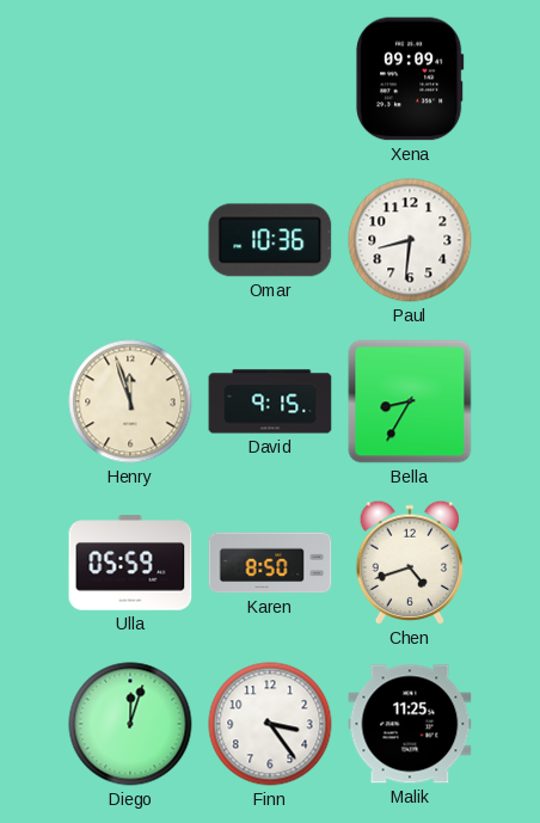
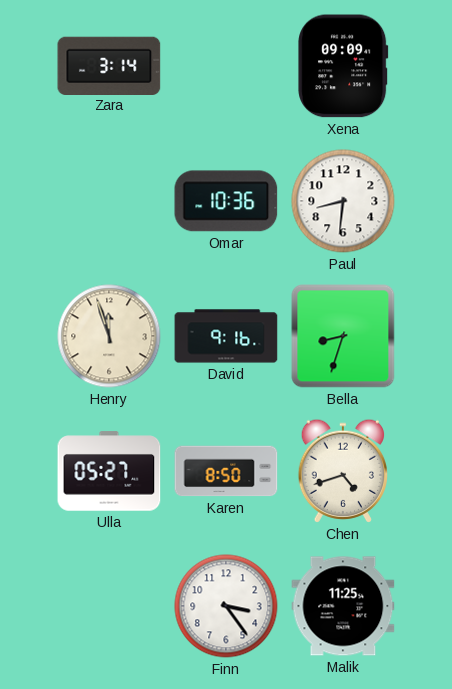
Zara: none -> 3:14 (109, 65)
David: 9:15 -> 9:16 (226, 336)
Bella: 8:35 -> 8:33 (343, 336)
Ulla: 05:59 -> 05:27 (109, 471)
Diego: 12:03 -> none (130, 724)
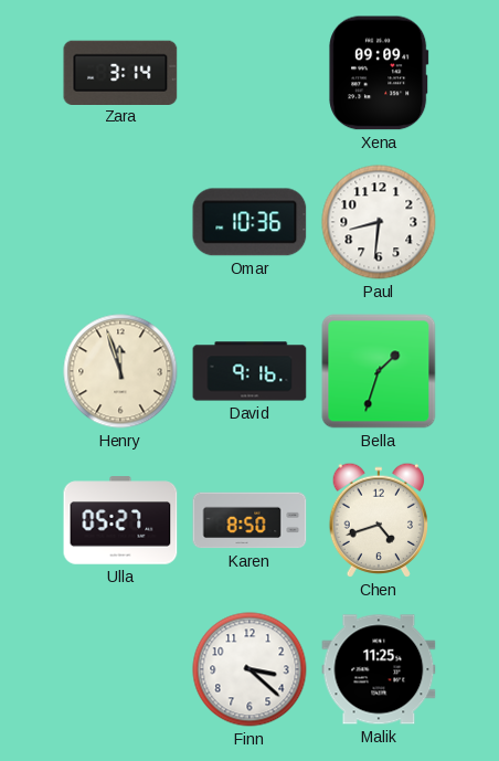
Bella: 8:33 -> 1:33 (379, 371)
Finn: 3:24 -> 3:22 (250, 669)
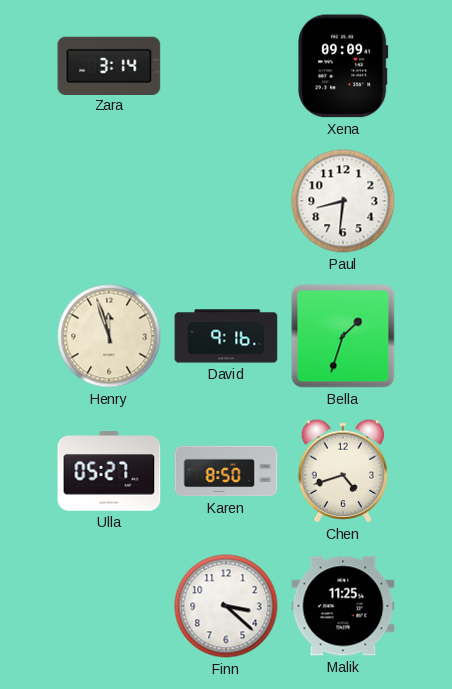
Omar: 10:36 -> none (250, 222)
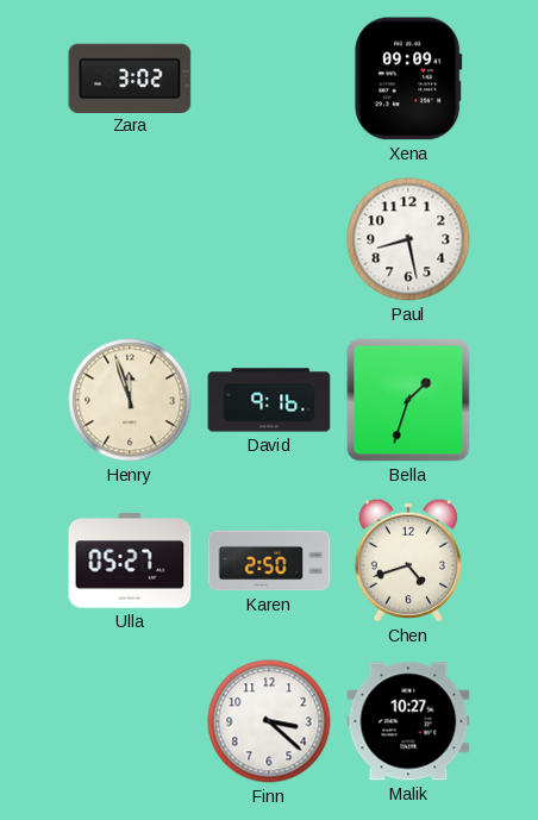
Zara: 3:14 -> 3:02 (130, 77)
Paul: 8:31 -> 8:28 (408, 239)
Karen: 8:50 -> 2:50 (269, 561)
Malik: 11:25 -> 10:27 (408, 721)
